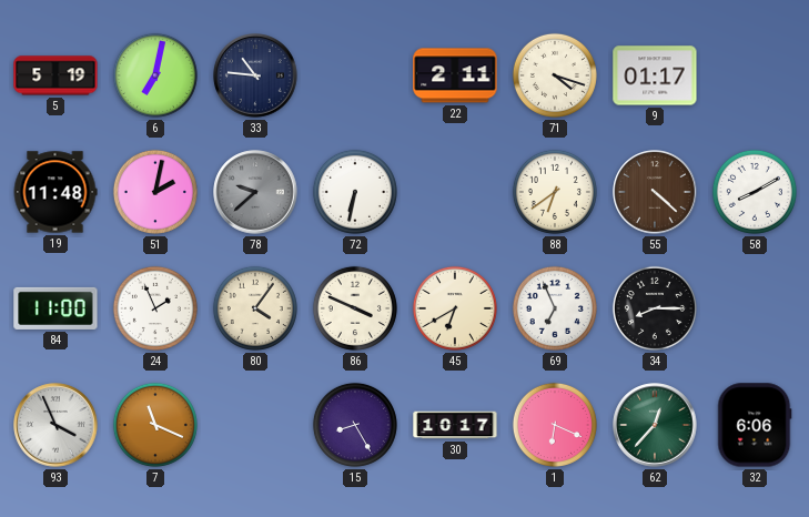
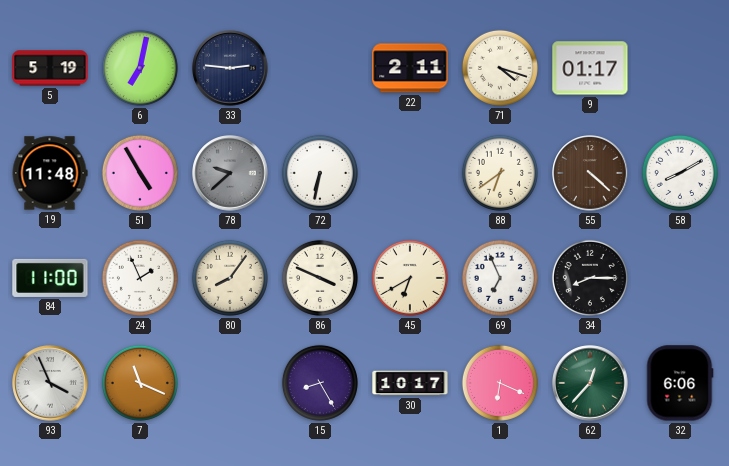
33: 10:46 -> 2:46 (230, 68)
51: 2:02 -> 4:55 (140, 173)
80: 4:06 -> 8:06 (230, 278)
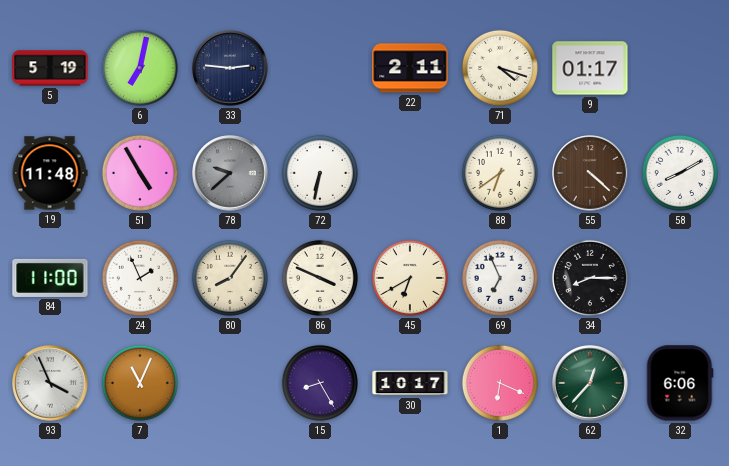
7: 11:19 -> 11:04 (140, 383)
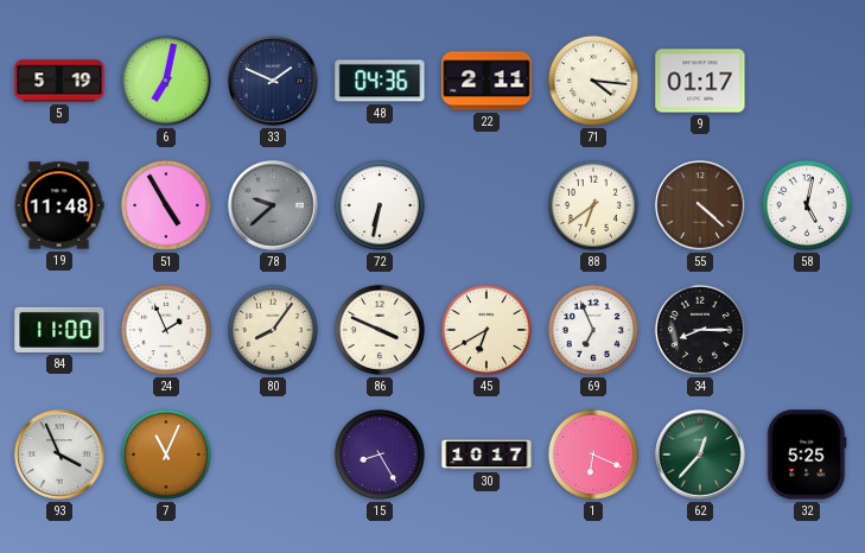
33: 2:46 -> 1:49 (273, 81)
48: none -> 04:36 (380, 81)
71: 4:18 -> 4:16 (593, 81)
58: 8:10 -> 5:02 (807, 205)
32: 6:06 -> 5:25 (807, 455)
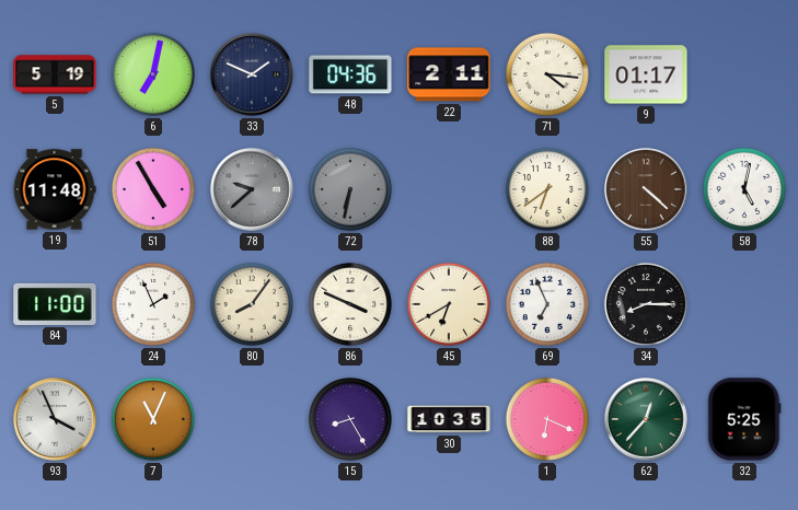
72 dial: white -> grey (350, 189)
30: 10:17 -> 10:35 (449, 419)
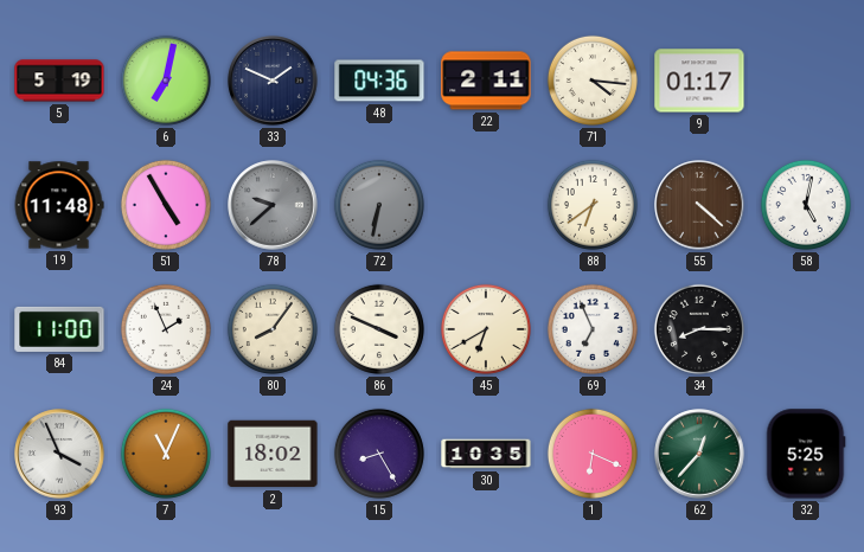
2: none -> 18:02 (273, 454)
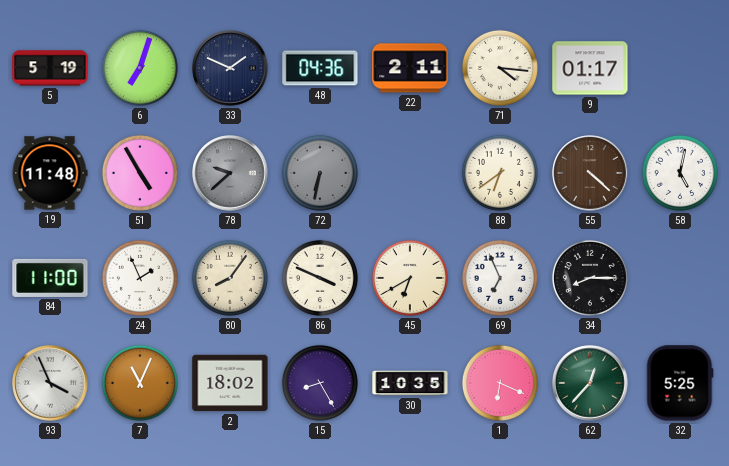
6: 7:02 -> 7:03 (140, 68)
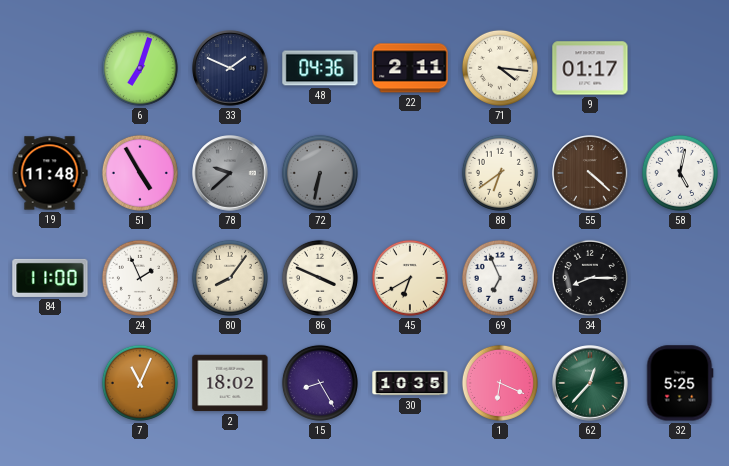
5: 5:19 -> none (50, 68)
93: 3:56 -> none (50, 383)
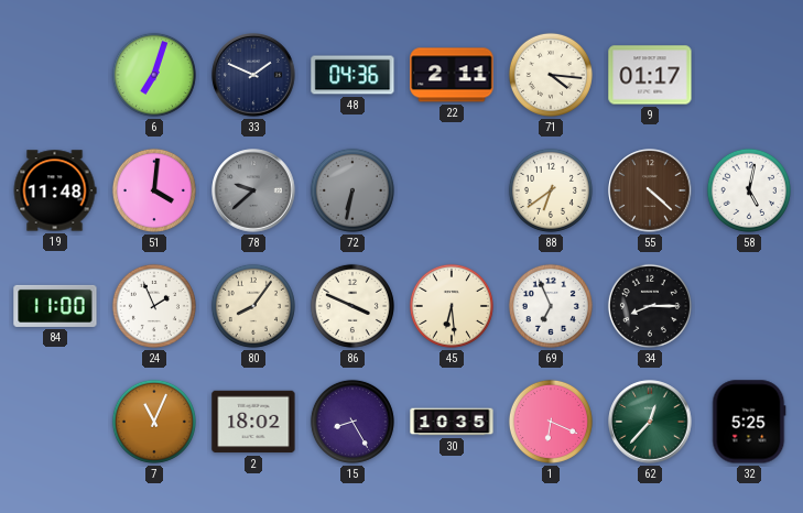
51: 4:55 -> 4:01 (154, 190)
45: 6:40 -> 6:29 (452, 306)
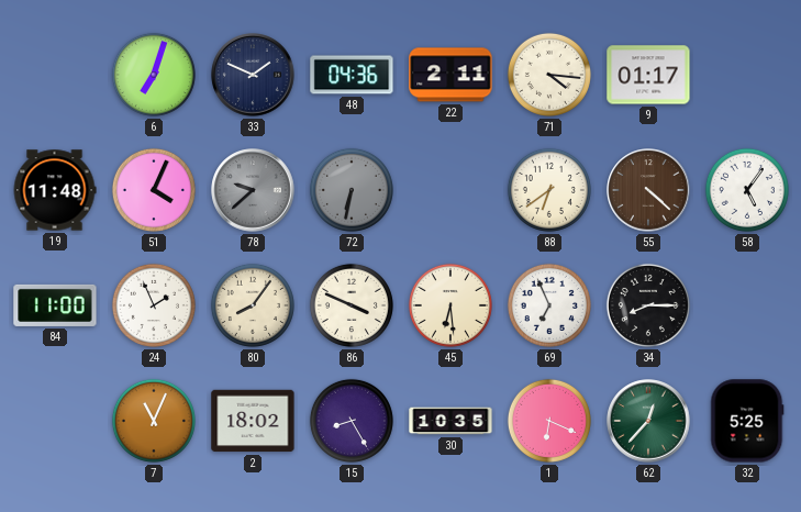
51: 4:01 -> 4:04 (154, 190)
58: 5:02 -> 5:06 (747, 190)
